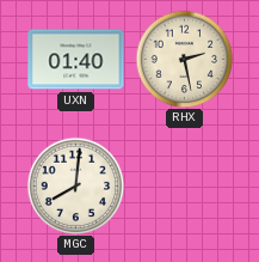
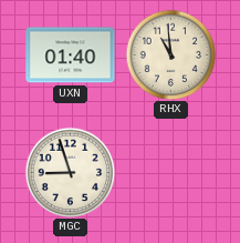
RHX: 2:28 -> 10:59 (170, 54)
MGC: 8:01 -> 8:57 (70, 172)
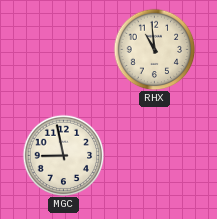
UXN: 01:40 -> none (71, 55)
MGC: 8:57 -> 8:58 (63, 155)
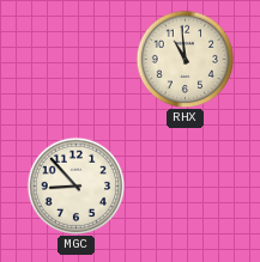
MGC: 8:58 -> 8:53 (75, 185)
